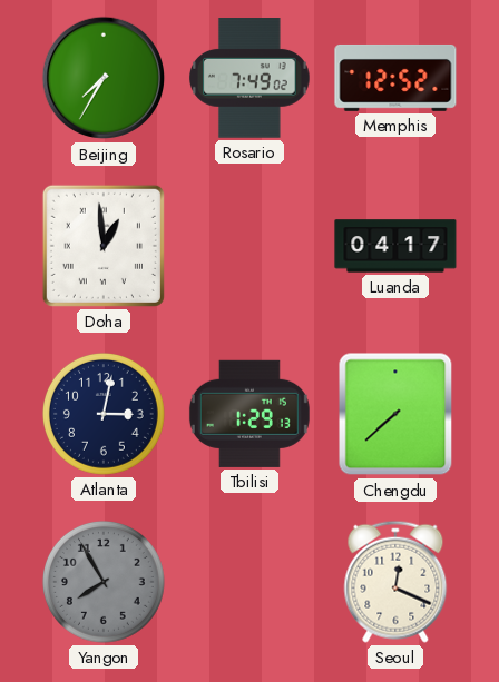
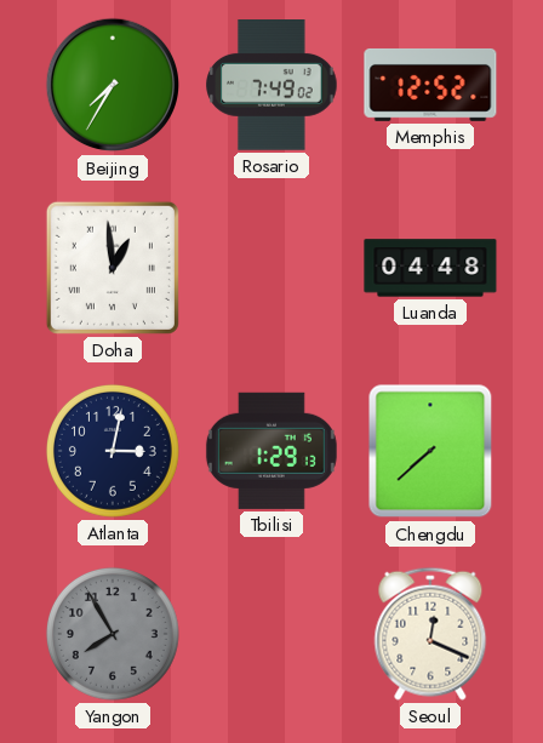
Luanda: 04:17 -> 04:48 (430, 268)
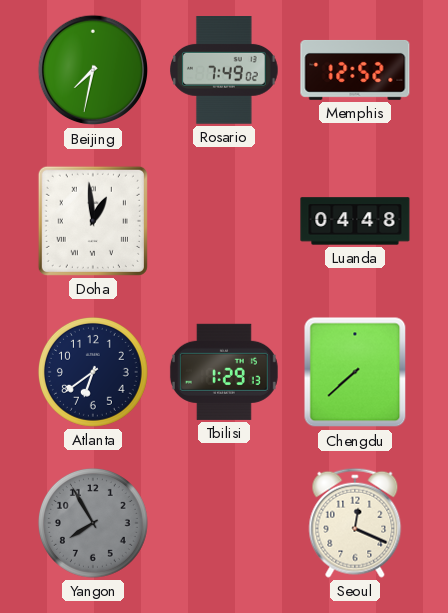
Beijing: 7:35 -> 7:32 (93, 70)
Atlanta: 3:02 -> 6:39 (93, 372)
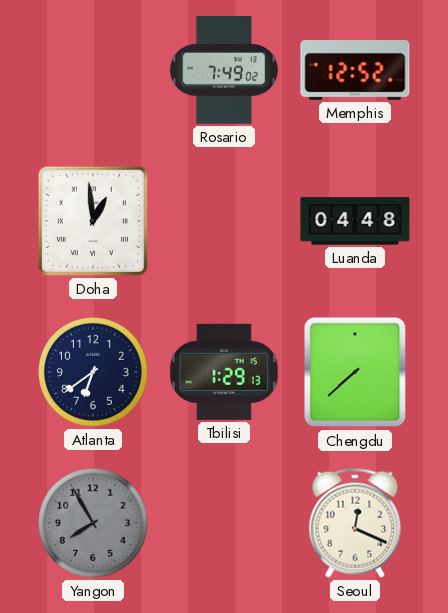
Beijing: 7:32 -> none (93, 70)
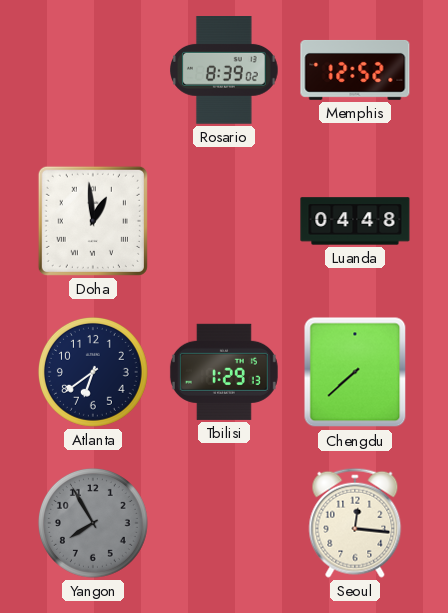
Rosario: 7:49 -> 8:39 (224, 71)
Seoul: 12:19 -> 12:16 (355, 523)
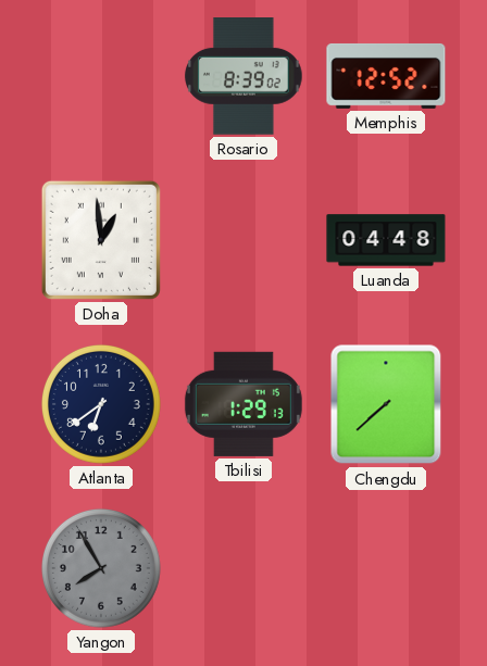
Seoul: 12:16 -> none (355, 523)
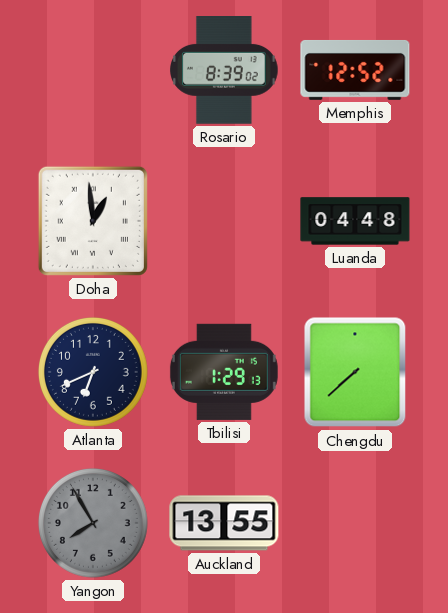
Atlanta: 6:39 -> 6:41 (93, 372)
Auckland: none -> 13:55 (224, 523)
